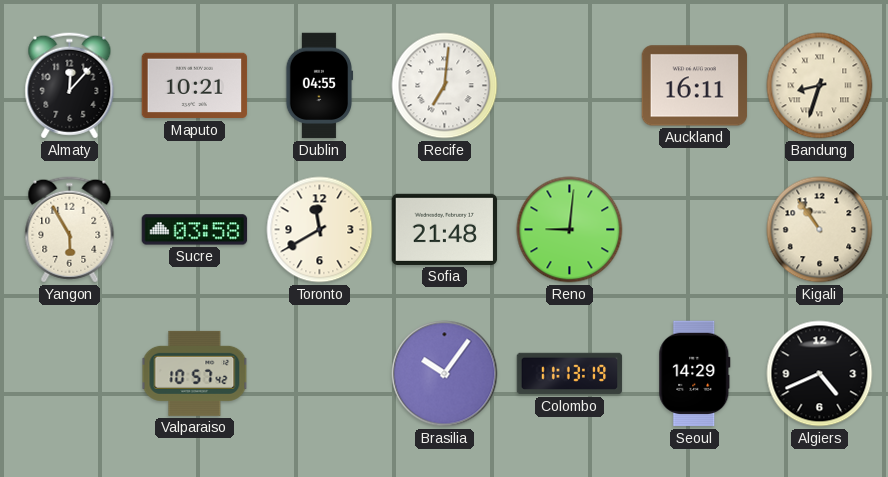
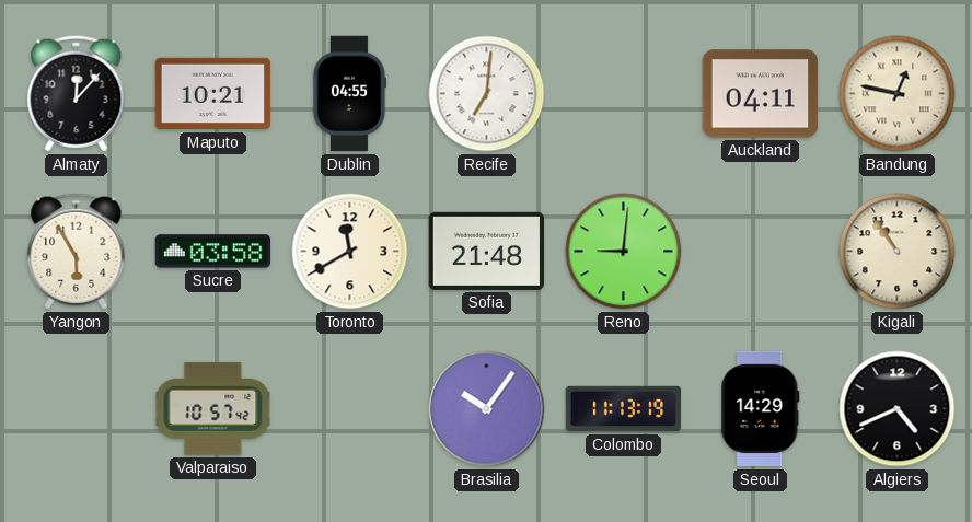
Auckland: 16:11 -> 04:11 (761, 94)
Bandung: 8:33 -> 12:47 (898, 94)
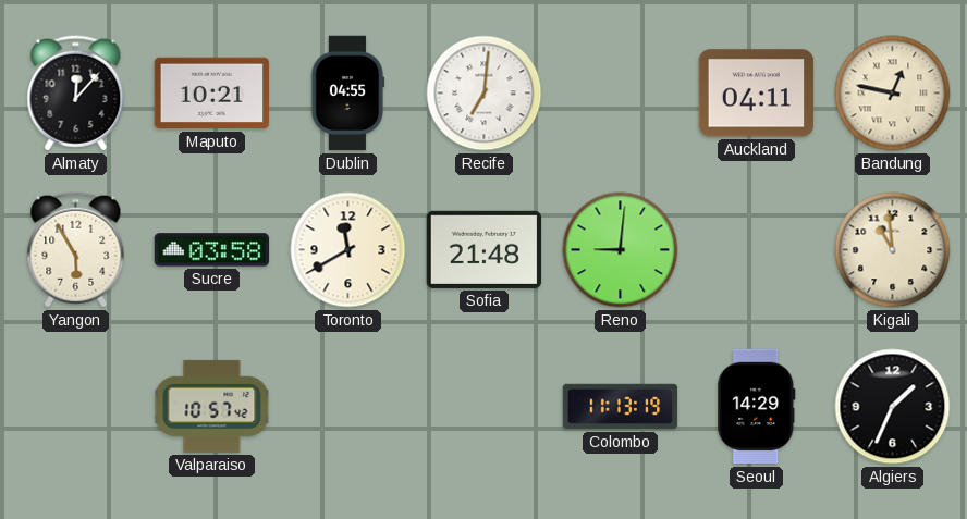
Kigali: 10:54 -> 10:59 (893, 250)
Brasilia: 10:06 -> none (487, 409)
Algiers: 4:41 -> 1:34 (893, 407)
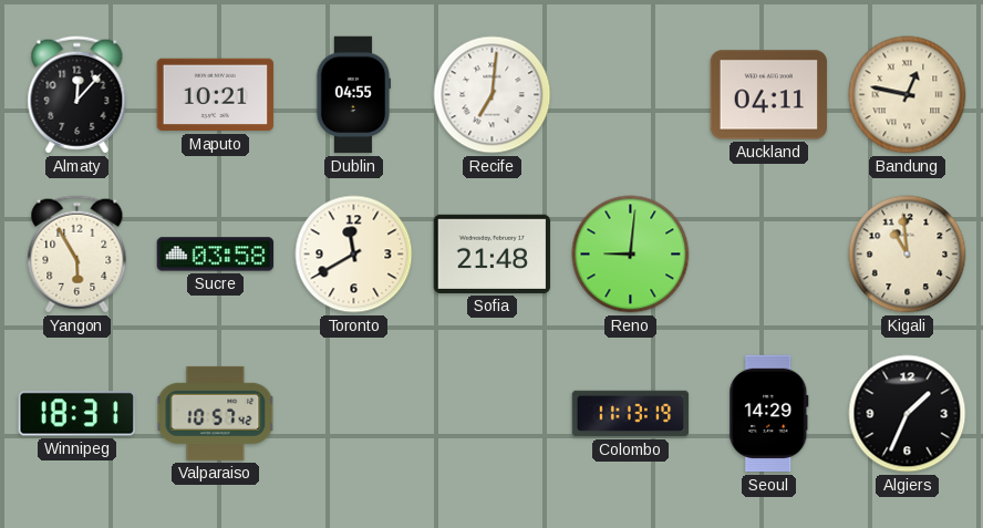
Winnipeg: none -> 18:31 (76, 414)
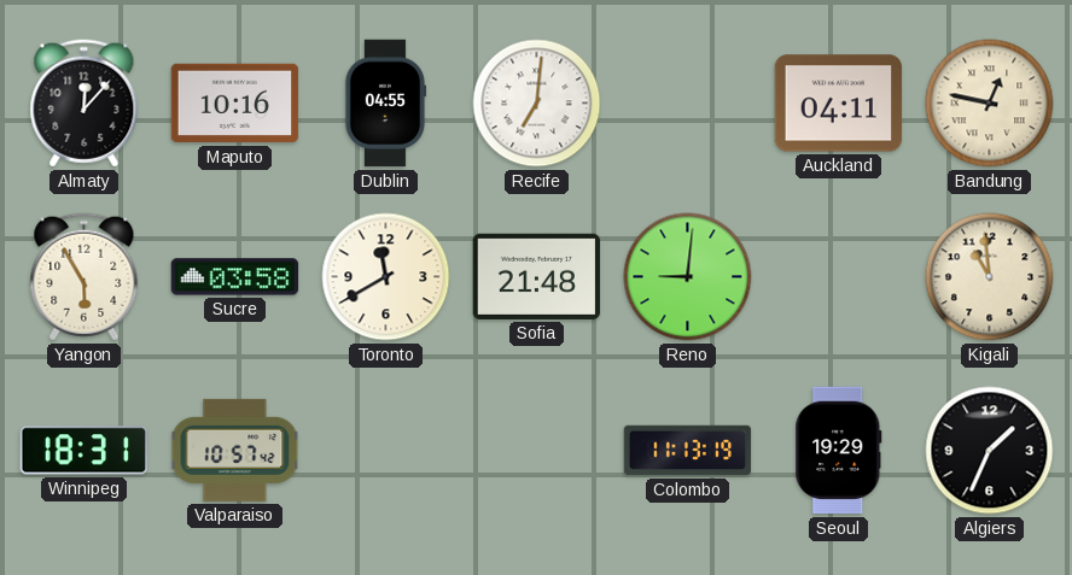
Maputo: 10:21 -> 10:16 (235, 104)
Seoul: 14:29 -> 19:29 (839, 451)
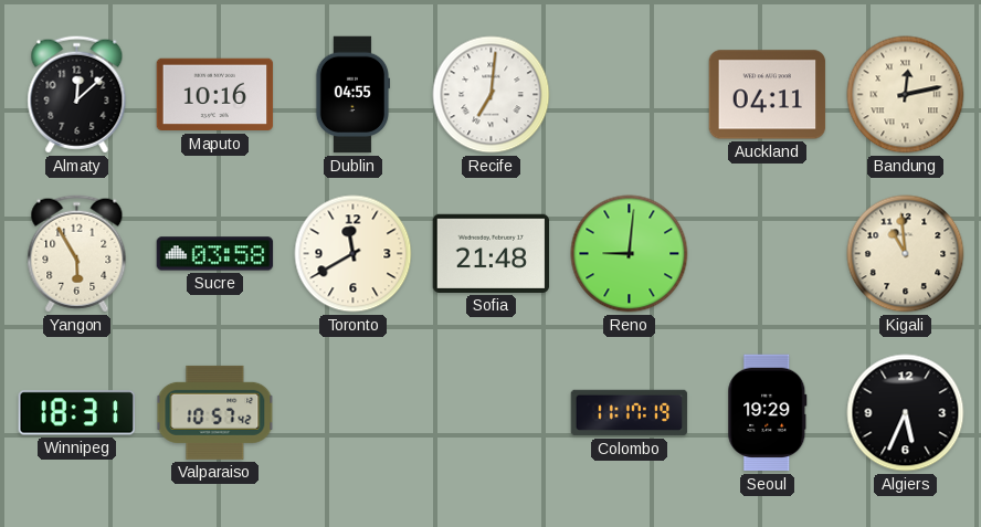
Almaty: 12:07 -> 12:08 (77, 95)
Bandung: 12:47 -> 12:13 (906, 95)
Colombo: 11:13 -> 11:17 (630, 413)
Algiers: 1:34 -> 5:34 (906, 413)
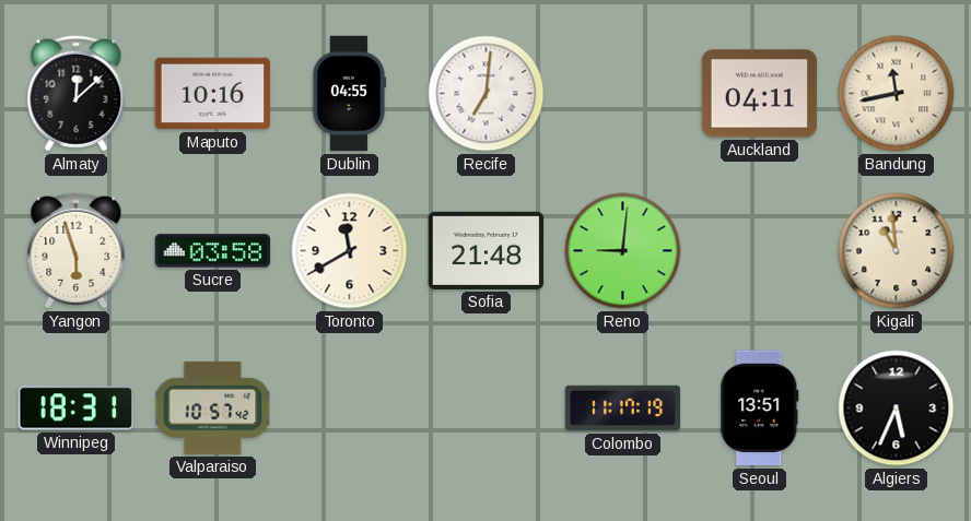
Bandung: 12:13 -> 11:43 (897, 94)
Yangon: 5:55 -> 5:57 (77, 251)
Seoul: 19:29 -> 13:51 (760, 408)
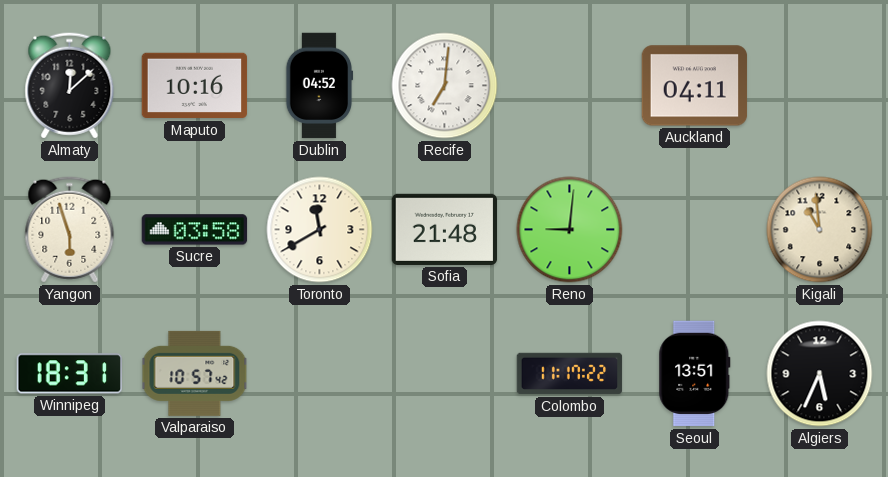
Dublin: 04:55 -> 04:52 (319, 86)
Bandung: 11:43 -> none (897, 94)
Colombo: 11:17:19 -> 11:17:22 (570, 374)
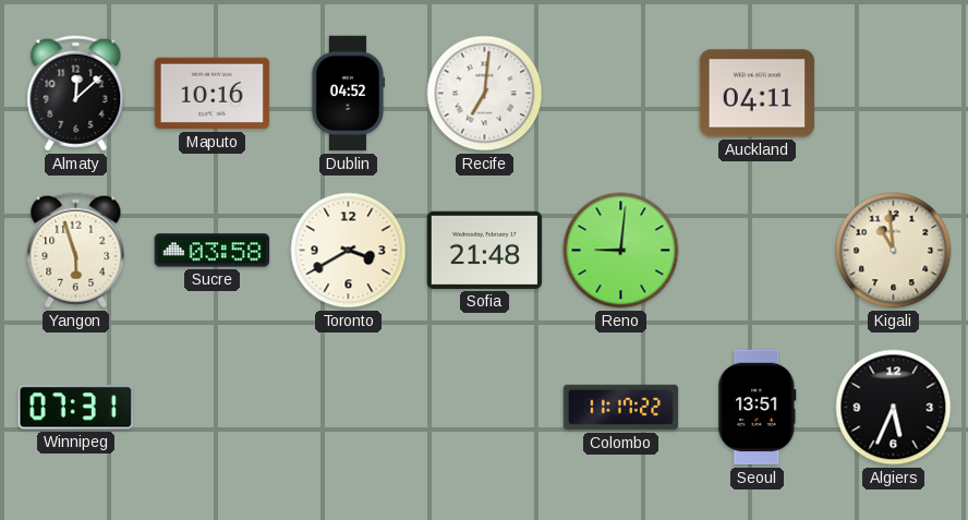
Toronto: 11:40 -> 3:40 (349, 251)
Winnipeg: 18:31 -> 07:31 (75, 408)
Valparaiso: 10:57 -> none (195, 373)
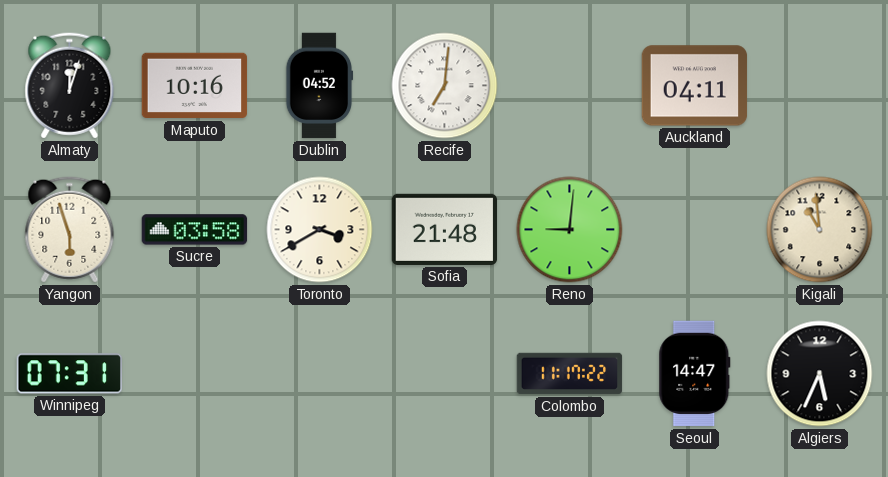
Almaty: 12:08 -> 12:03 (70, 86)
Seoul: 13:51 -> 14:47 (695, 374)
